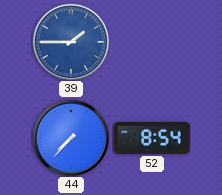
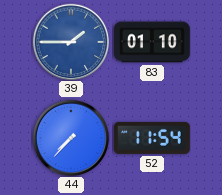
83: none -> 01:10 (152, 42)
52: 8:54 -> 11:54 (152, 138)
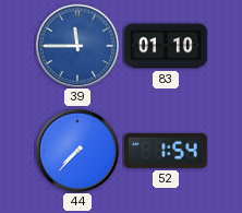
39: 1:45 -> 11:45 (77, 46)
52: 11:54 -> 1:54 (166, 151)
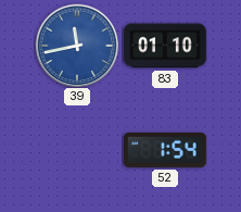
39: 11:45 -> 11:43 (77, 46)
44: 7:37 -> none (77, 151)
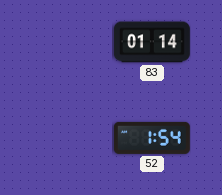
39: 11:43 -> none (77, 46)
83: 01:10 -> 01:14 (152, 42)
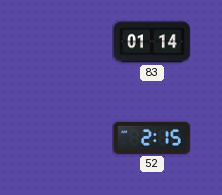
52: 1:54 -> 2:15 (152, 138)
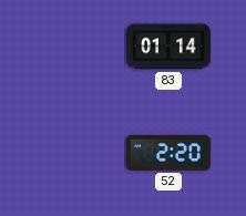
52: 2:15 -> 2:20 (168, 153)
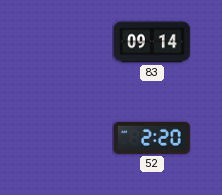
83: 01:14 -> 09:14 (152, 42)
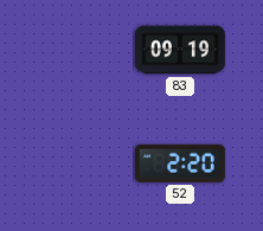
83: 09:14 -> 09:19 (180, 50)
